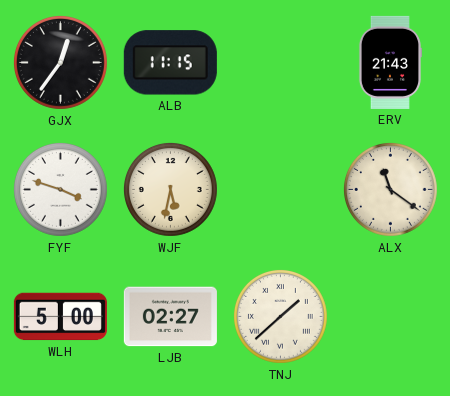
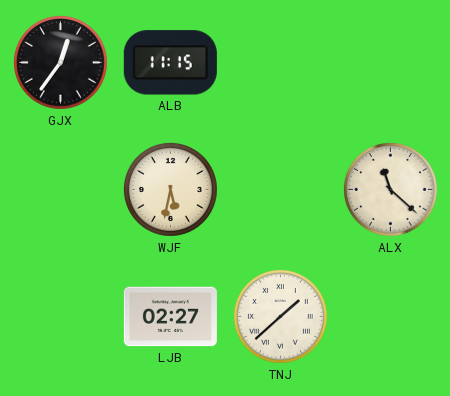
ERV: 21:43 -> none (389, 62)
FYF: 3:48 -> none (60, 189)
ALX: 11:21 -> 11:22 (390, 189)
WLH: 5:00 -> none (60, 317)
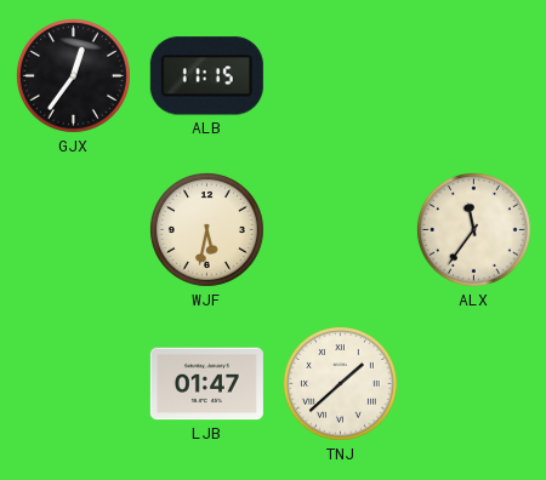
ALX: 11:22 -> 11:36 (473, 229)
LJB: 02:27 -> 01:47 (206, 384)
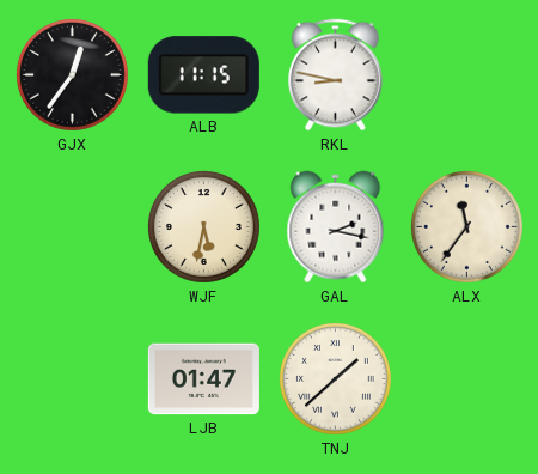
RKL: none -> 8:47 (336, 75)
GAL: none -> 2:17 (336, 227)
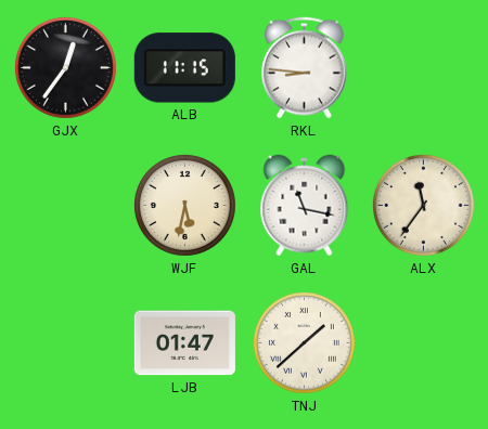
RKL: 8:47 -> 8:46 (305, 68)
GAL: 2:17 -> 11:17 (305, 206)
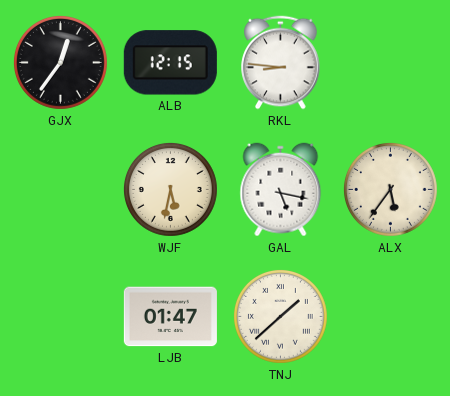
ALB: 11:15 -> 12:15 (170, 63)
GAL: 11:17 -> 5:17 (281, 190)
ALX: 11:36 -> 5:36 (390, 189)
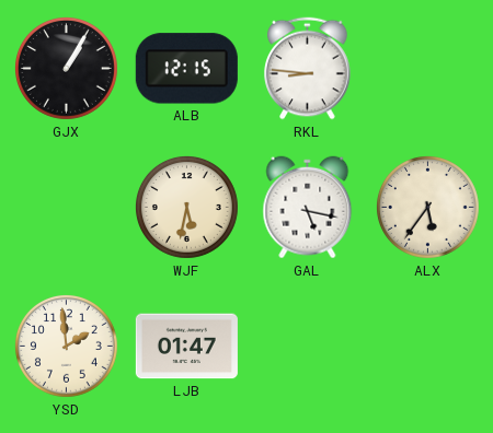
GJX: 12:36 -> 1:05 (66, 68)
YSD: none -> 1:59 (66, 346)
TNJ: 1:38 -> none (280, 316)
